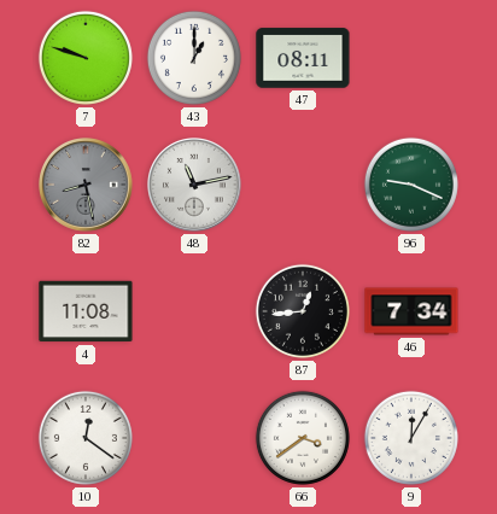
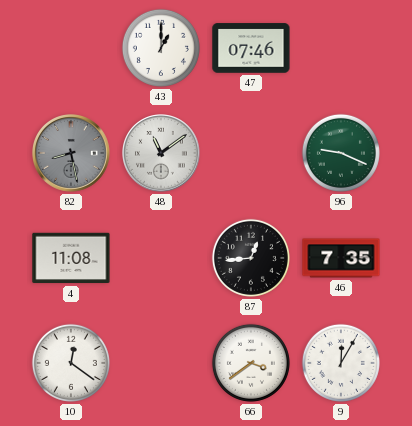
7: 9:48 -> none (86, 58)
47: 08:11 -> 07:46 (251, 48)
48: 11:13 -> 11:09 (162, 154)
46: 7:34 -> 7:35 (341, 258)
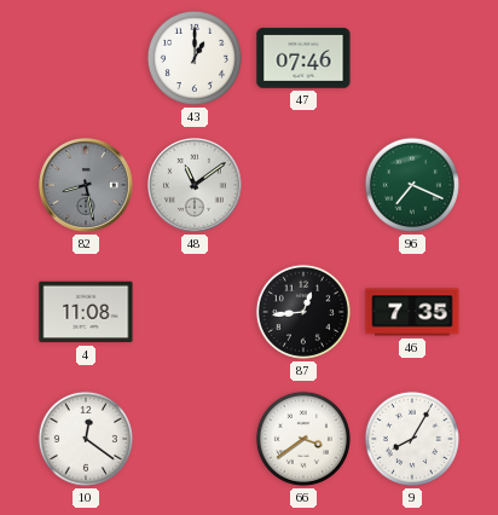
96: 9:19 -> 7:19 (412, 185)
9: 12:05 -> 8:05 (412, 439)
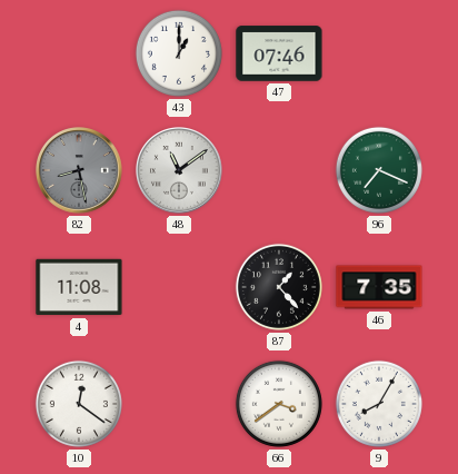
87: 12:44 -> 1:23 (279, 287)
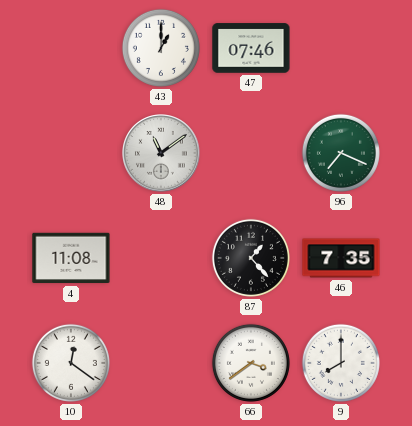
82: 8:28 -> none (80, 171)
9: 8:05 -> 8:00 (341, 363)
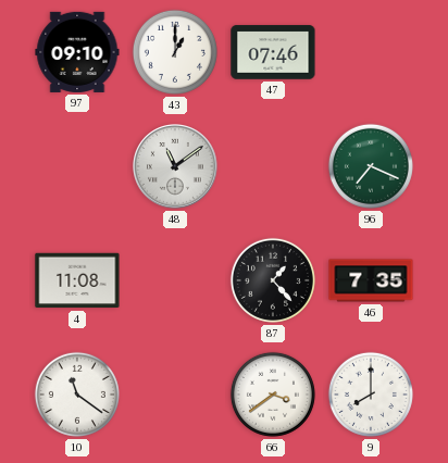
97: none -> 09:10 (77, 52)
10: 12:21 -> 11:21 (77, 395)
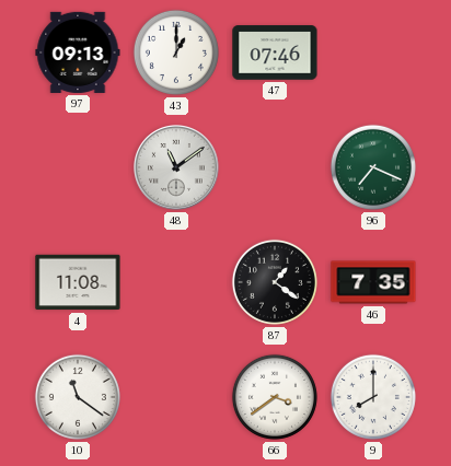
97: 09:10 -> 09:13 (78, 53)
87: 1:23 -> 1:21 (275, 282)
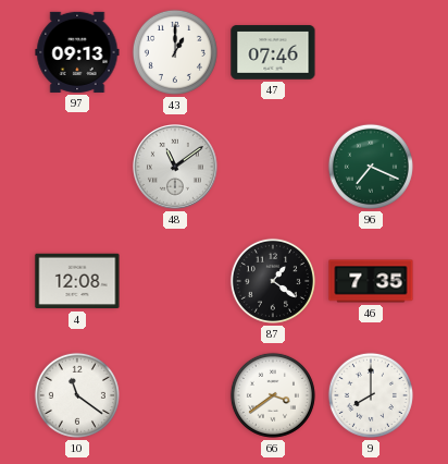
4: 11:08 -> 12:08 (77, 281)
